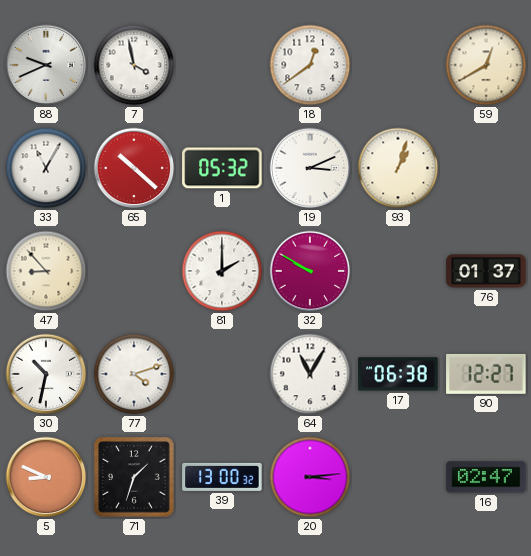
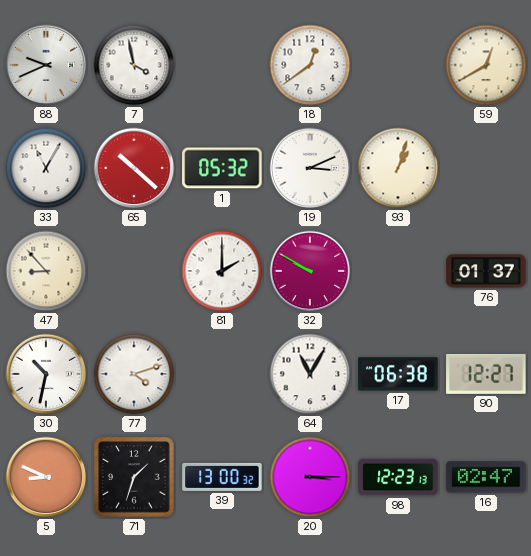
20: 3:14 -> 3:15 (310, 477)
98: none -> 12:23 (398, 477)
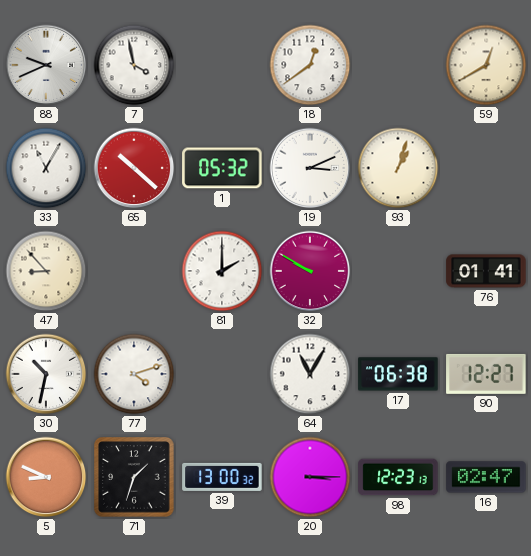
76: 01:37 -> 01:41 (486, 271)
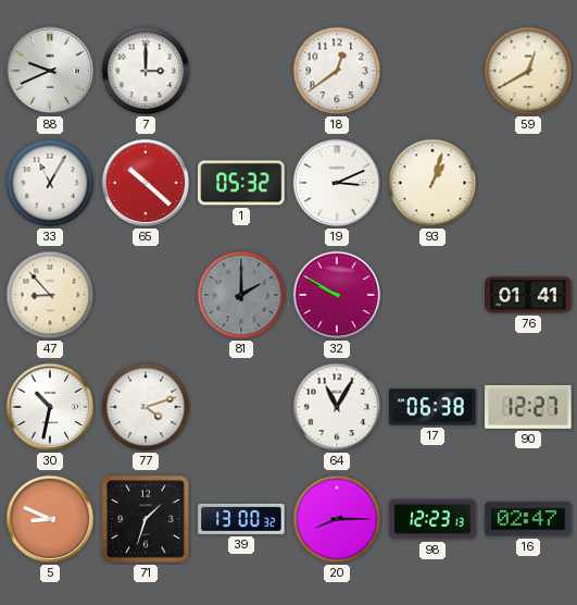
7: 3:58 -> 3:00 (146, 71)
81 dial: white -> grey (241, 295)
20: 3:15 -> 8:15 (337, 519)
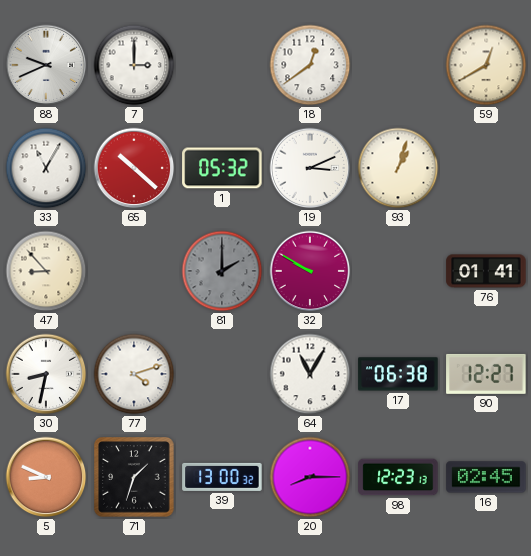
30: 10:32 -> 8:32 (46, 374)
16: 02:47 -> 02:45 (486, 477)
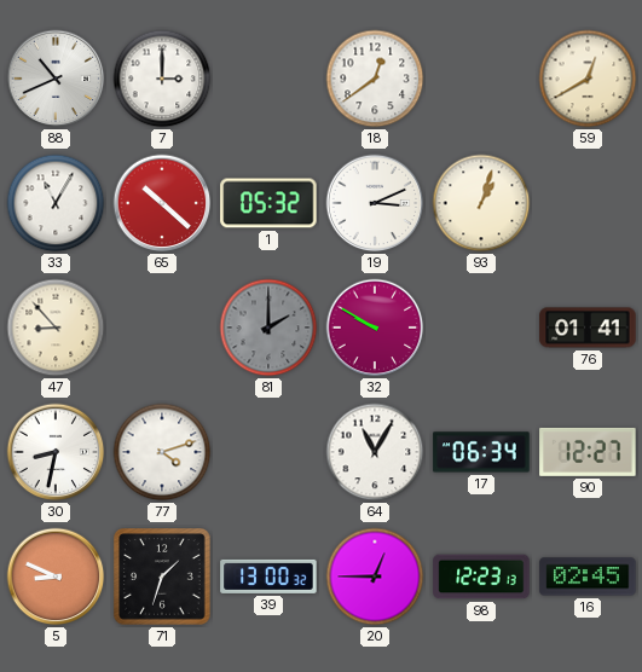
88: 9:41 -> 10:41 (56, 79)
17: 06:38 -> 06:34 (481, 452)
20: 8:15 -> 12:45 (375, 577)
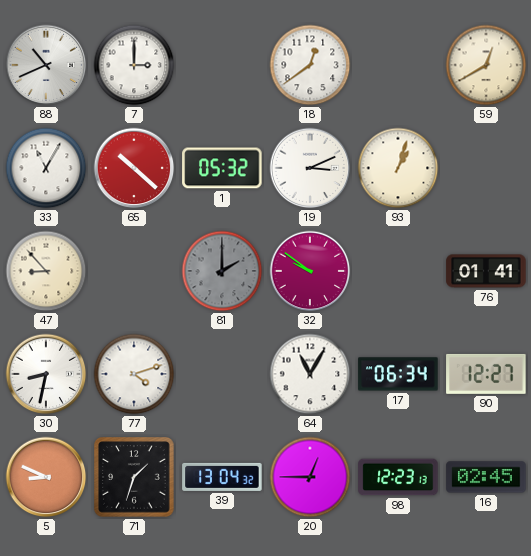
32: 9:50 -> 9:51 (310, 271)
39: 13:00 -> 13:04 (222, 477)
